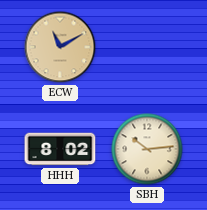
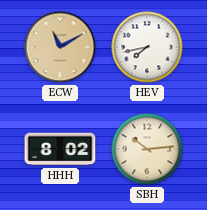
HEV: none -> 7:43 (147, 47)
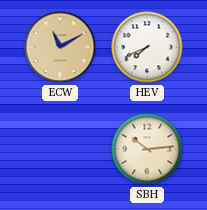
HEV: 7:43 -> 7:41 (147, 47)
HHH: 8:02 -> none (60, 149)
